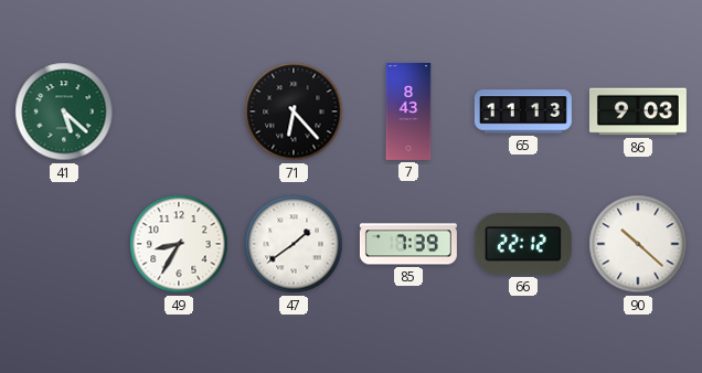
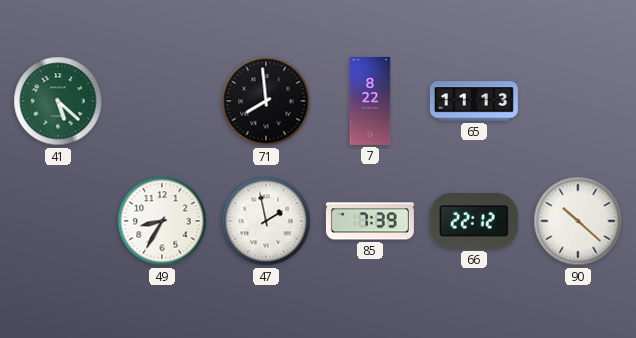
71: 6:23 -> 7:59 (266, 101)
7: 8:43 -> 8:22 (370, 101)
86: 9:03 -> none (638, 111)
47: 1:39 -> 1:58 (266, 221)
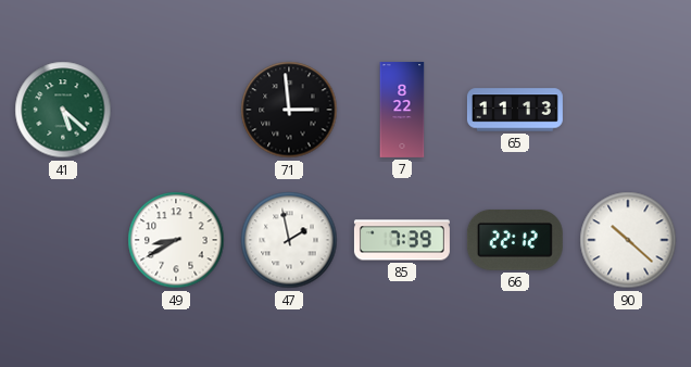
71: 7:59 -> 2:59 (289, 110)
49: 8:35 -> 8:40 (176, 240)
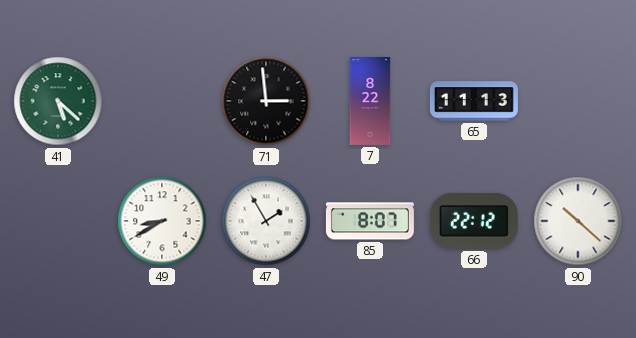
47: 1:58 -> 1:55 (266, 221)
85: 7:39 -> 8:07 (370, 221)
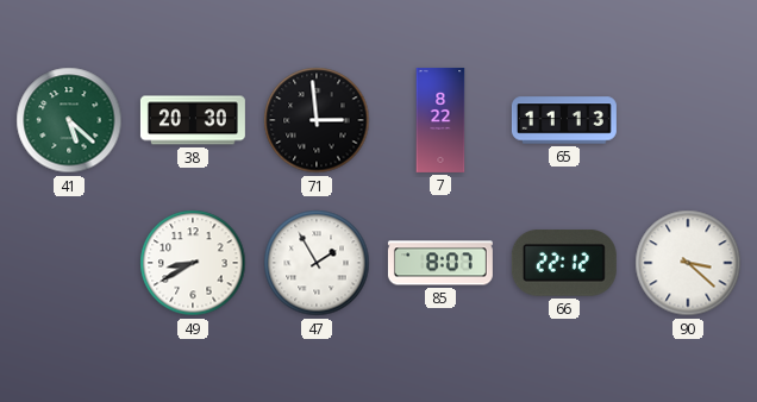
38: none -> 20:30 (193, 120)
90: 10:22 -> 3:22 (688, 263)
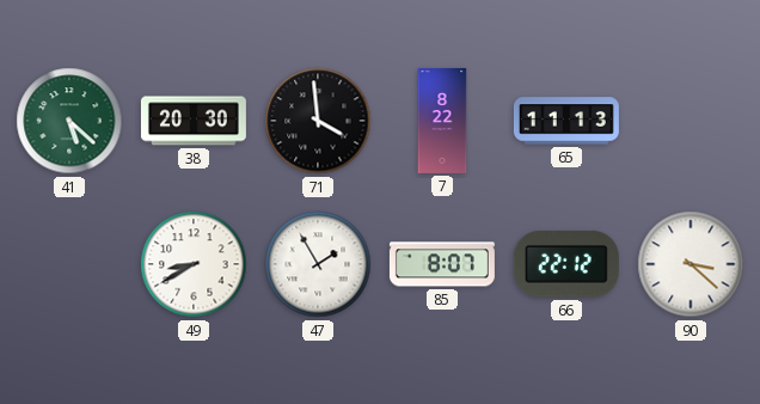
71: 2:59 -> 3:59 (318, 121)
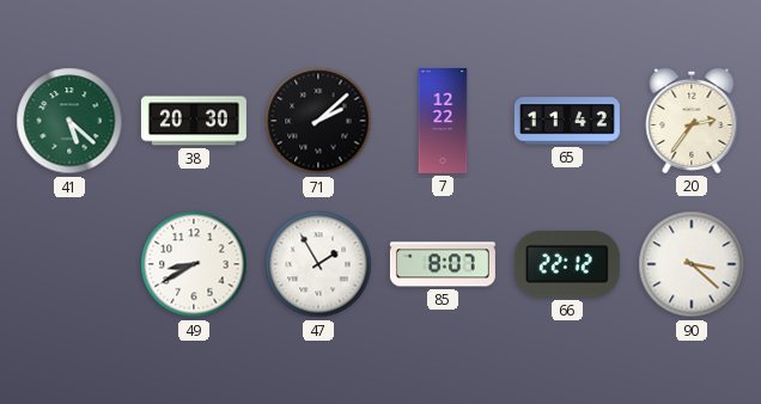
71: 3:59 -> 2:08 (318, 121)
7: 8:22 -> 12:22 (443, 121)
65: 11:13 -> 11:42 (567, 121)
20: none -> 2:36 (692, 121)
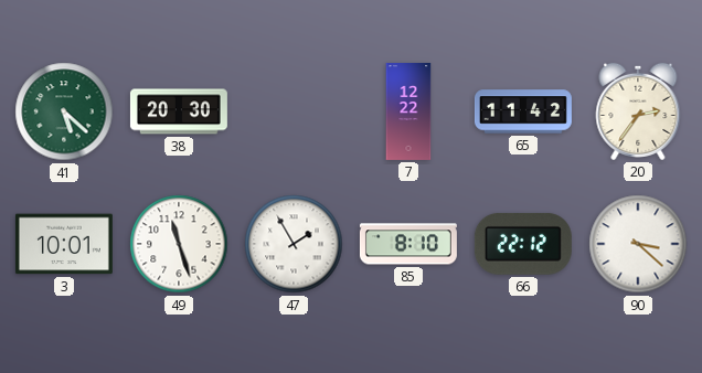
71: 2:08 -> none (318, 121)
3: none -> 10:01 (64, 244)
49: 8:40 -> 11:27 (179, 244)
85: 8:07 -> 8:10 (408, 244)
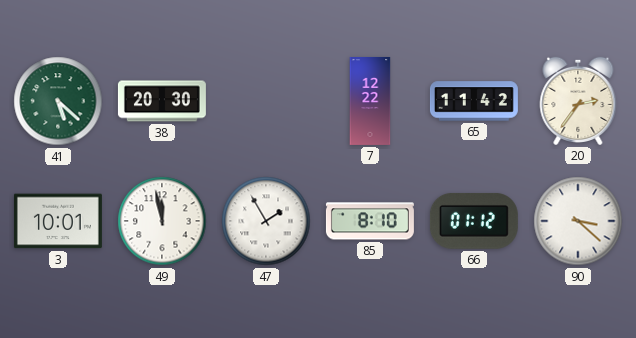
49: 11:27 -> 11:58 (162, 221)
66: 22:12 -> 01:12 (474, 221)
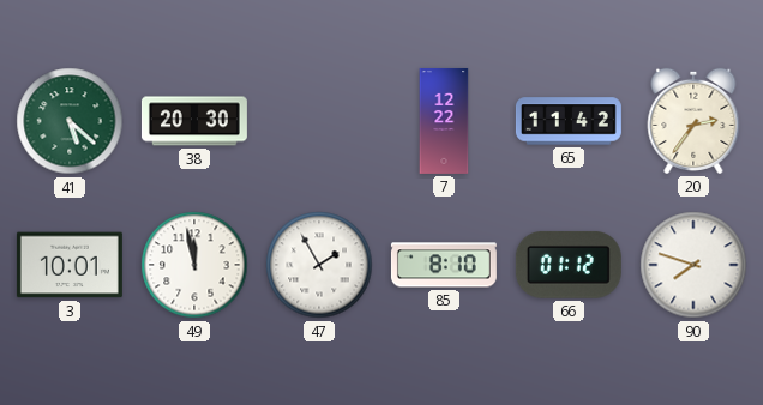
90: 3:22 -> 7:48 (693, 265)
